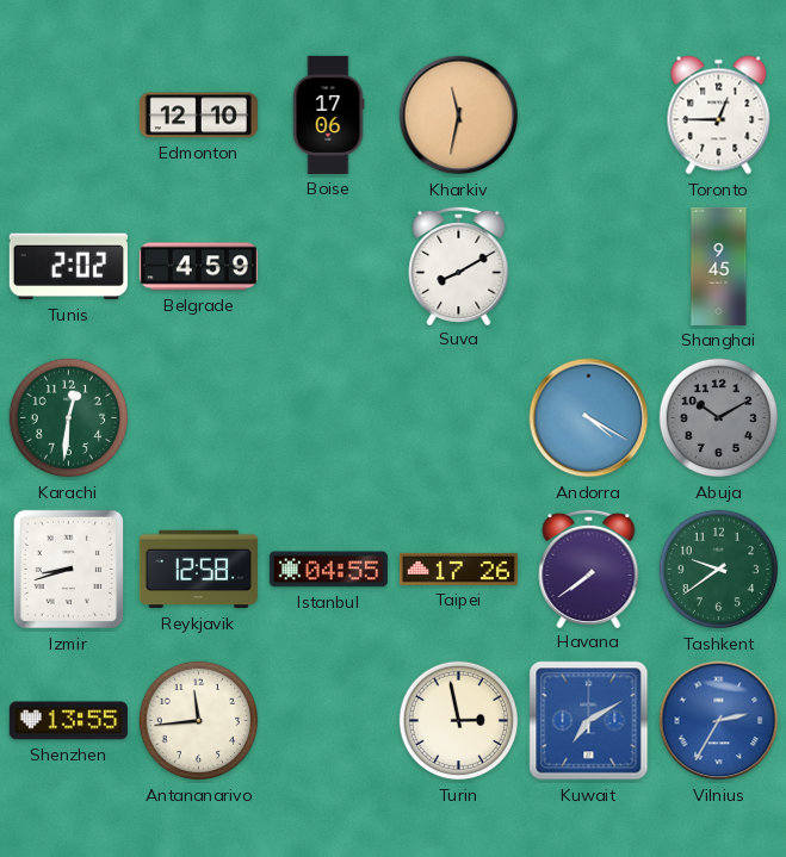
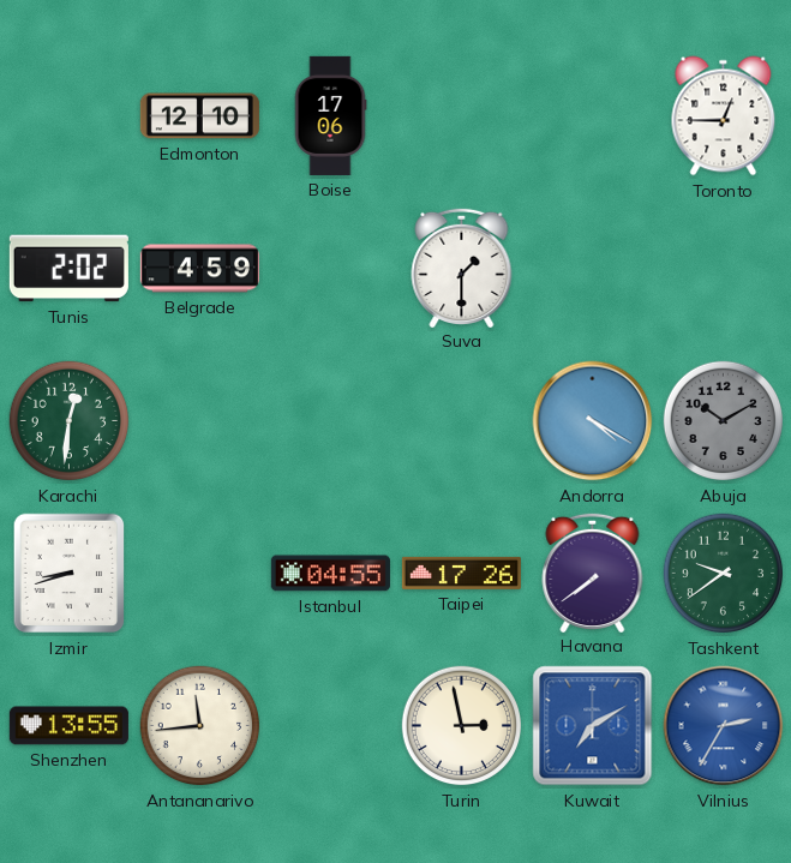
Kharkiv: 11:32 -> none (459, 116)
Suva: 8:10 -> 1:30 (462, 266)
Shanghai: 9:45 -> none (719, 266)
Reykjavik: 12:58 -> none (198, 570)
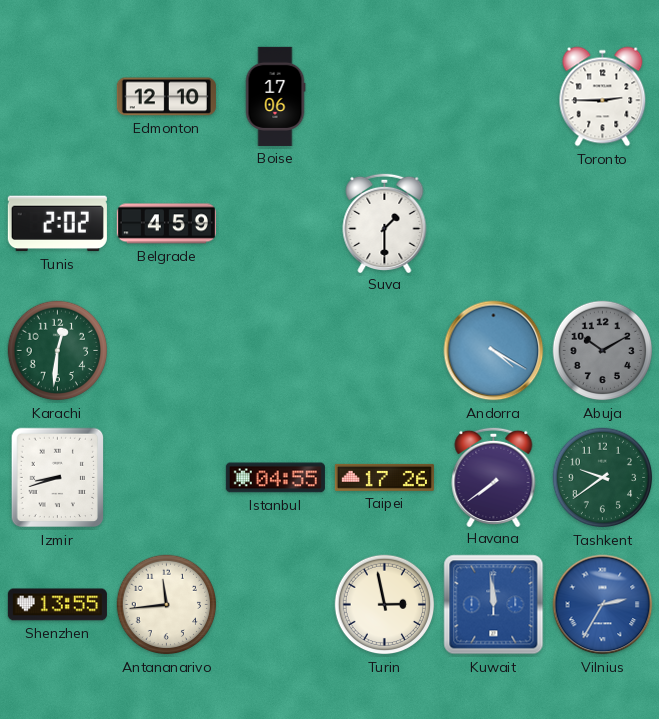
Toronto: 12:45 -> 2:45 (603, 97)
Kuwait: 7:10 -> 11:59 (494, 605)
